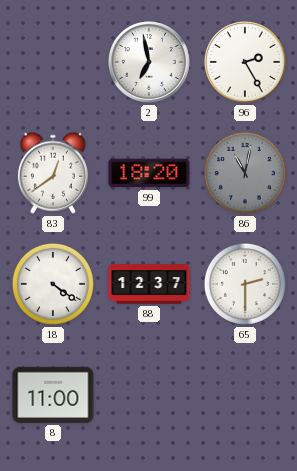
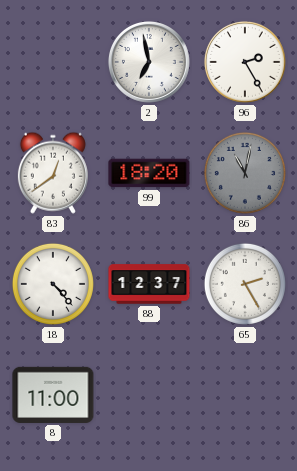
18: 4:21 -> 4:23 (53, 284)
65: 2:30 -> 2:25 (245, 284)
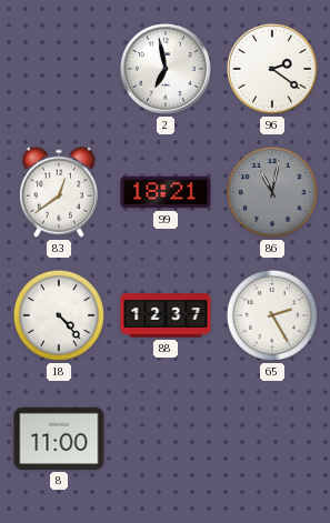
96: 2:25 -> 2:21 (272, 69)
99: 18:20 -> 18:21 (166, 192)
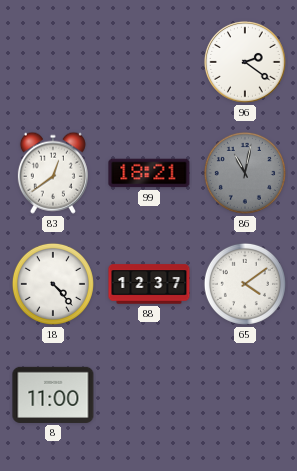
2: 6:58 -> none (166, 69)
65: 2:25 -> 4:09 (245, 284)
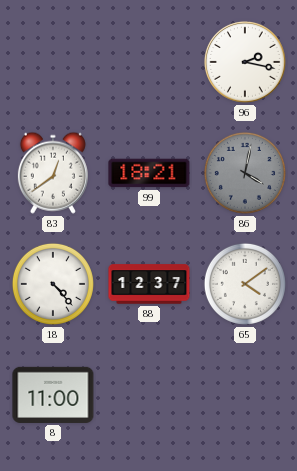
96: 2:21 -> 2:17 (245, 62)
86: 11:02 -> 4:02 (245, 173)
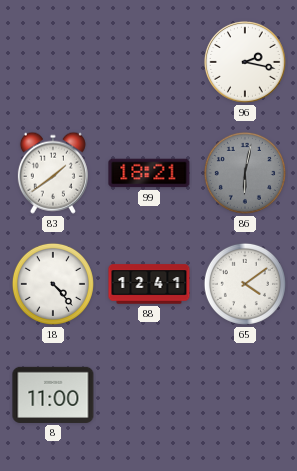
83: 12:39 -> 1:39 (53, 173)
86: 4:02 -> 6:02 (245, 173)
88: 12:37 -> 12:41 (149, 284)
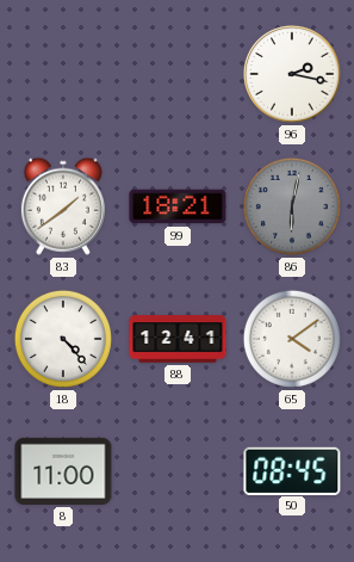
50: none -> 08:45 (292, 470)
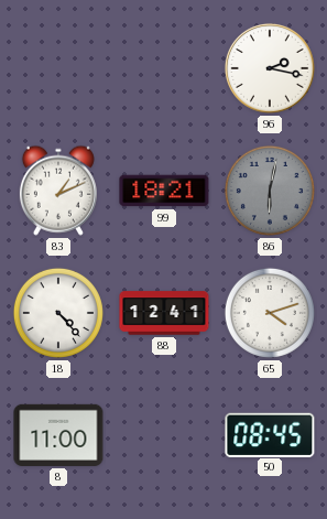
83: 1:39 -> 1:11 (58, 191)
65: 4:09 -> 4:12 (270, 313)
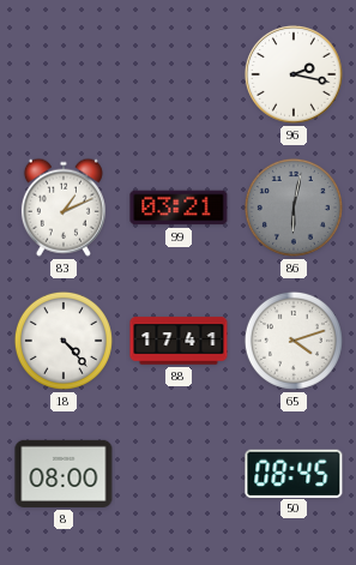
99: 18:21 -> 03:21 (179, 208)
88: 12:41 -> 17:41 (179, 341)
8: 11:00 -> 08:00 (64, 474)
